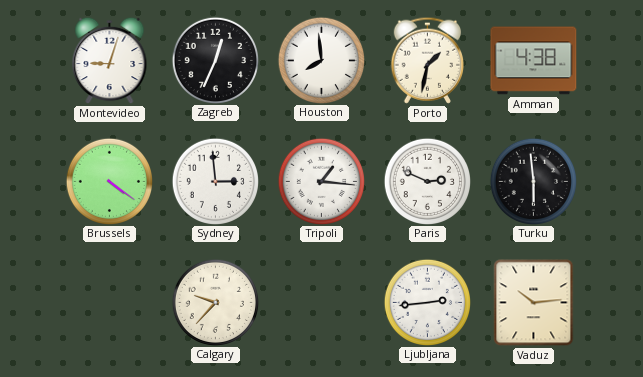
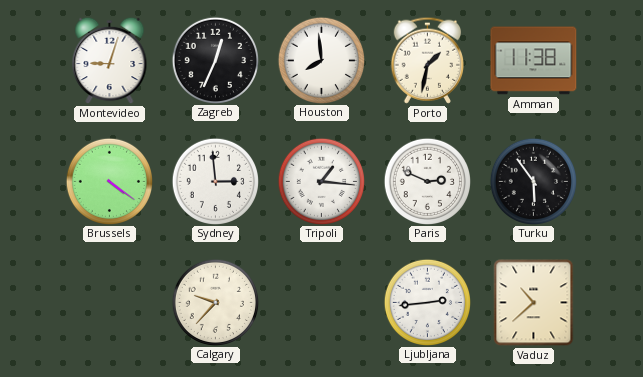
Amman: 4:38 -> 11:38 (534, 61)
Turku: 5:59 -> 5:54 (533, 181)
Vaduz: 10:14 -> 10:38 (534, 303)
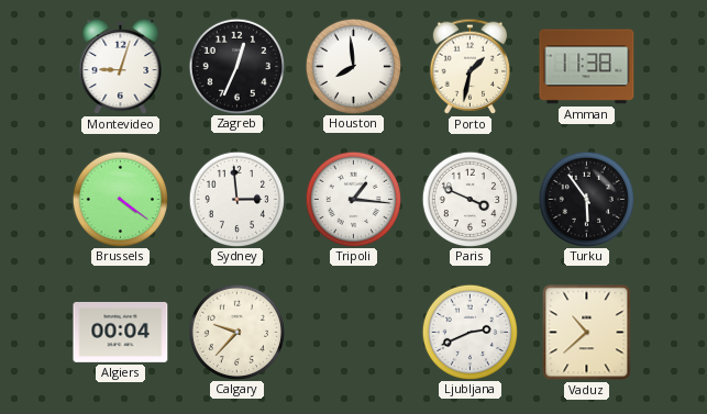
Paris: 2:49 -> 3:49 (470, 199)
Algiers: none -> 00:04 (121, 332)
Ljubljana: 2:44 -> 2:41 (470, 332)
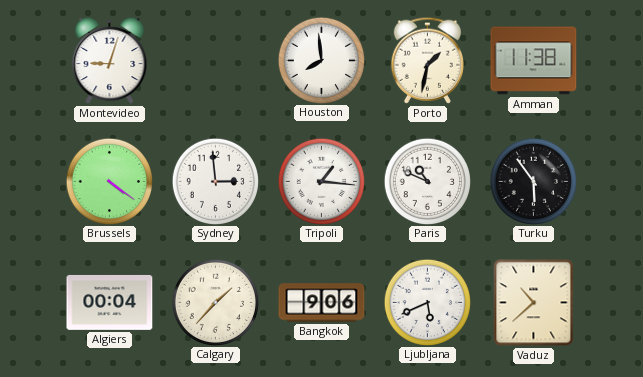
Zagreb: 12:34 -> none (236, 66)
Paris: 3:49 -> 10:49 (427, 181)
Calgary: 9:37 -> 1:37 (215, 302)
Bangkok: none -> 9:06 (322, 303)
Ljubljana: 2:41 -> 5:41 (427, 302)
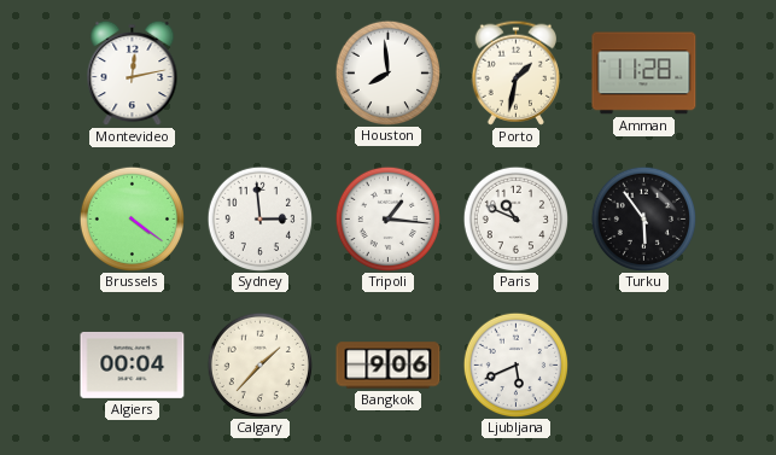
Montevideo: 9:03 -> 12:13 (133, 74)
Amman: 11:38 -> 11:28 (644, 74)
Vaduz: 10:38 -> none (534, 303)
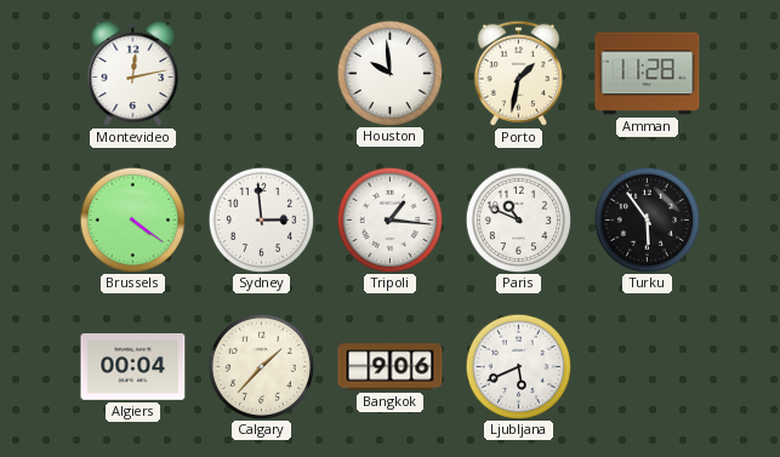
Houston: 7:59 -> 9:59 (389, 73)
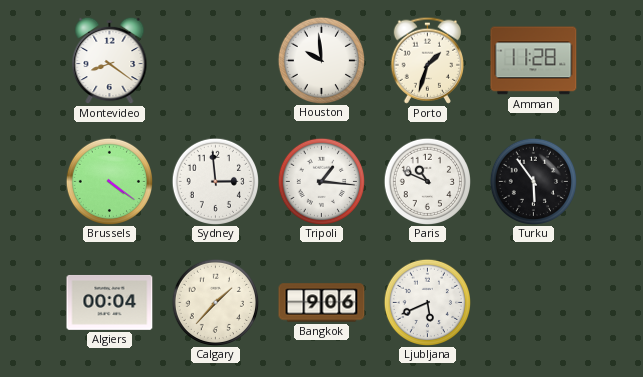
Montevideo: 12:13 -> 8:21 (110, 61)
Porto: 1:32 -> 1:33 (427, 60)
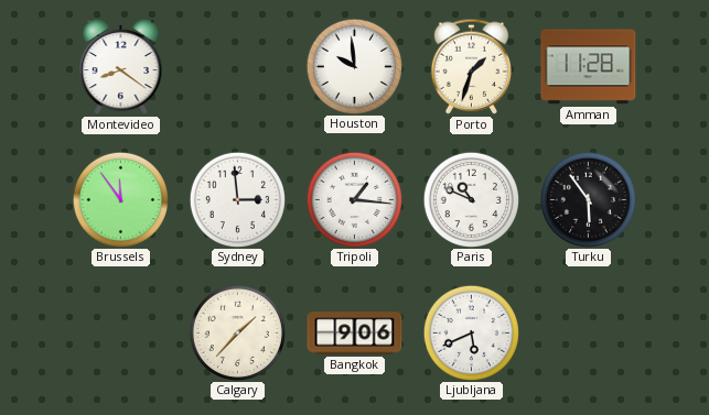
Brussels: 4:21 -> 11:54 (120, 199)
Algiers: 00:04 -> none (110, 302)
